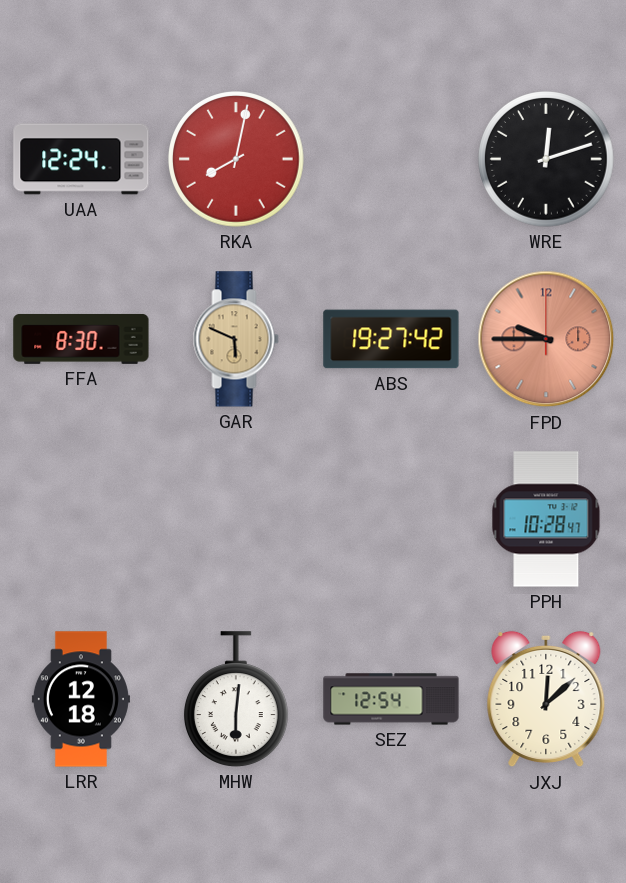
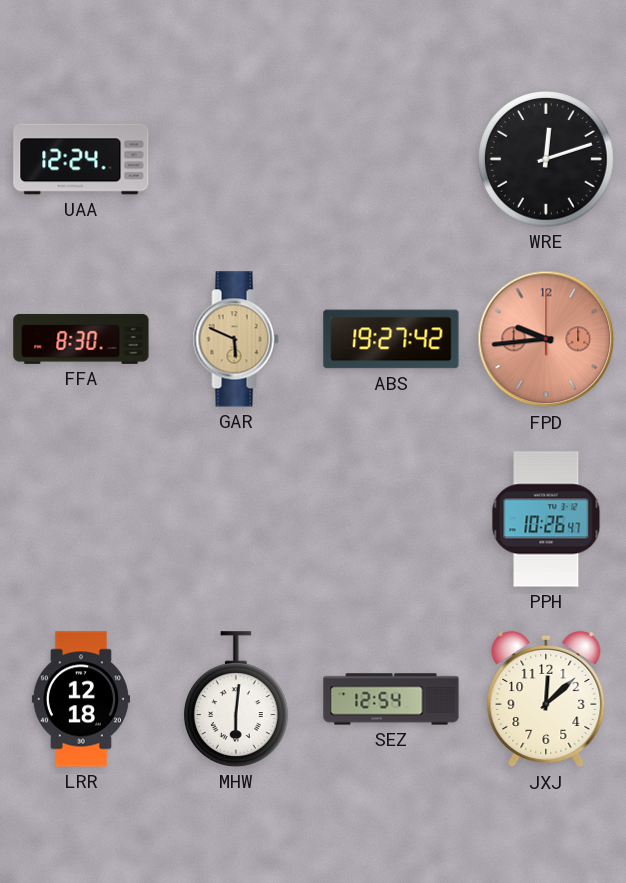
RKA: 8:02 -> none (237, 160)
FPD: 9:45 -> 9:44 (546, 339)
PPH: 10:28 -> 10:26 (546, 519)
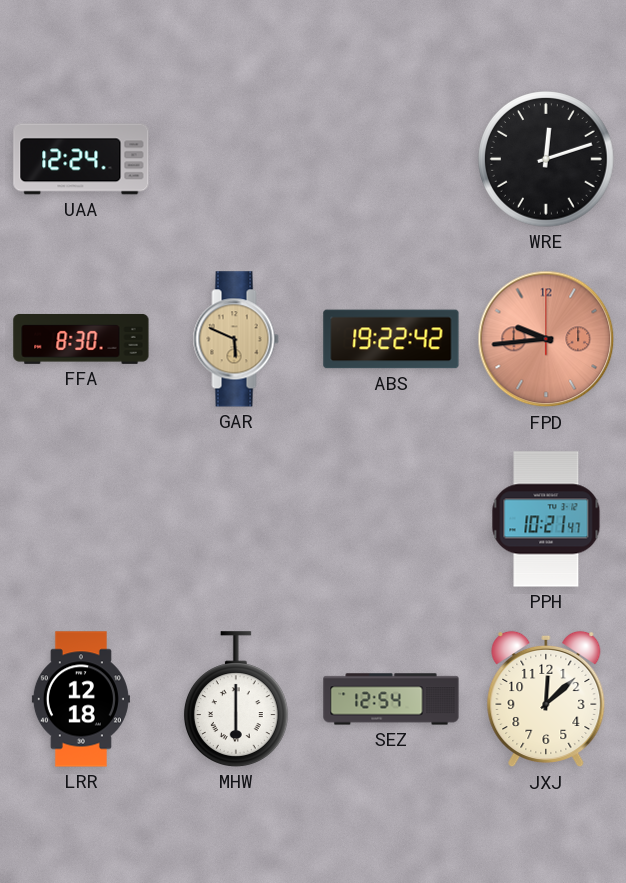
ABS: 19:27 -> 19:22 (391, 339)
PPH: 10:26 -> 10:21 (546, 519)
MHW: 6:01 -> 6:00 (236, 699)
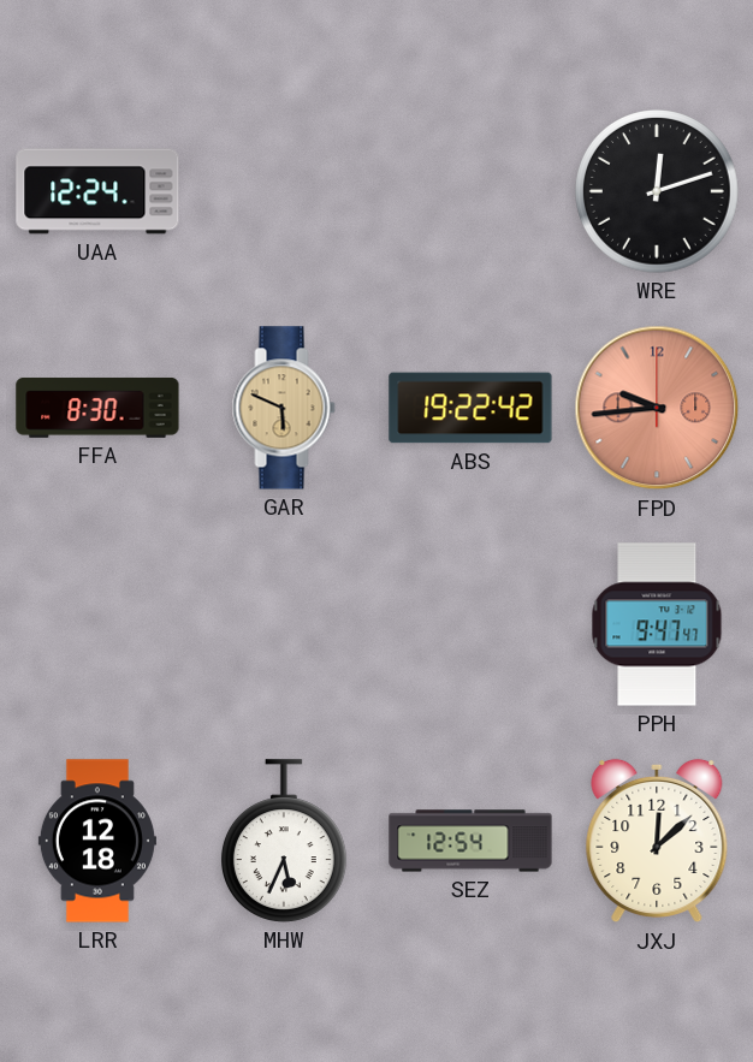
PPH: 10:21 -> 9:47 (657, 624)
MHW: 6:00 -> 5:34 (284, 841)
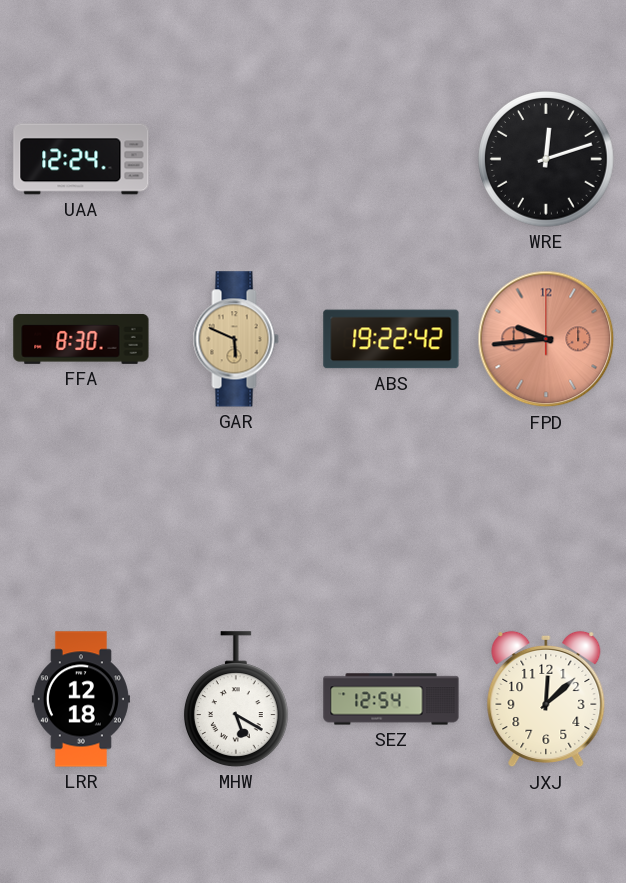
PPH: 9:47 -> none (657, 624)
MHW: 5:34 -> 5:20 (236, 699)
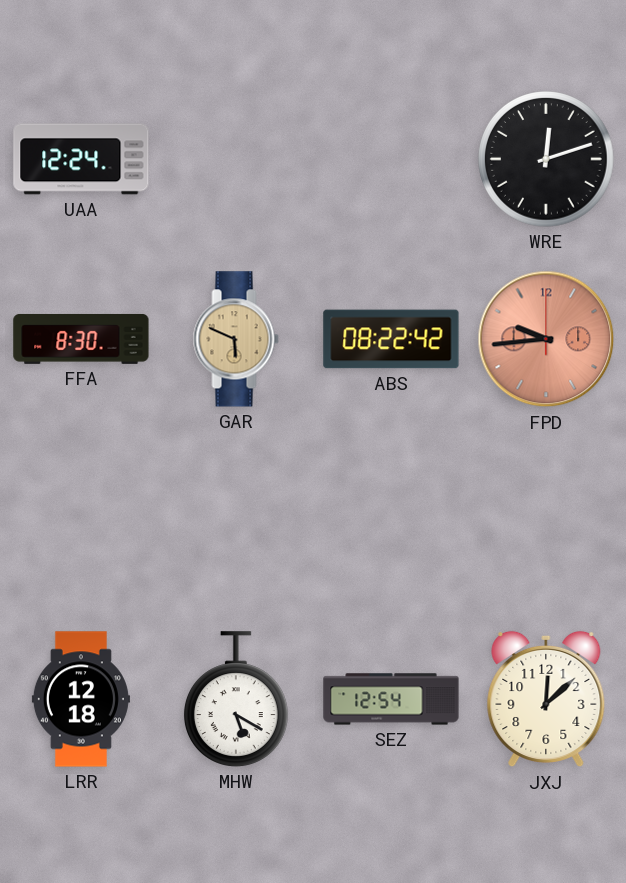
ABS: 19:22 -> 08:22 (391, 339)
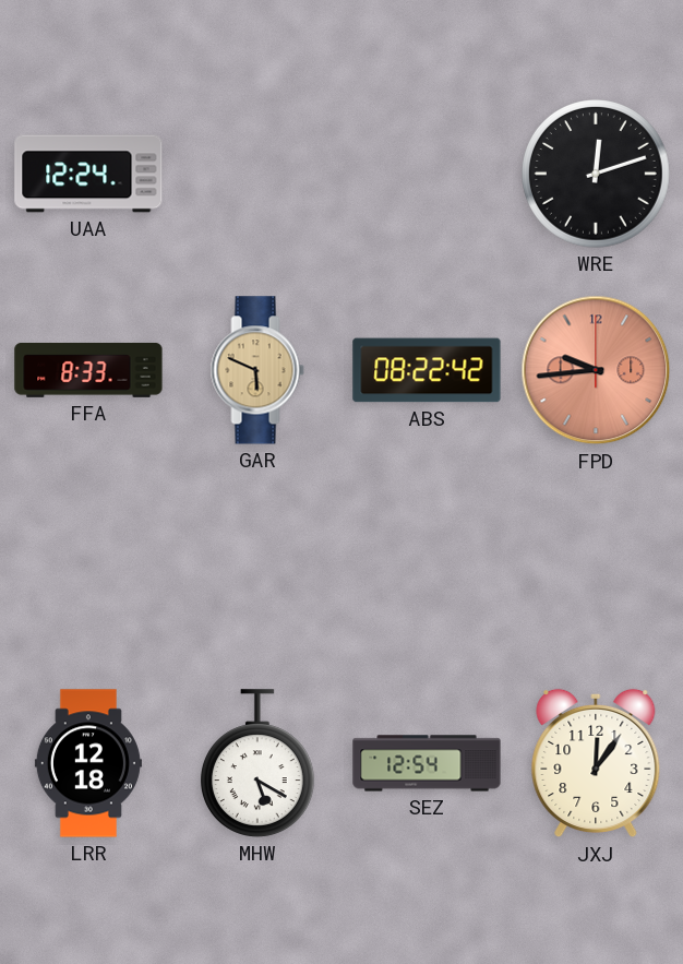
FFA: 8:30 -> 8:33 (88, 370)
JXJ: 12:08 -> 12:06 (596, 763)
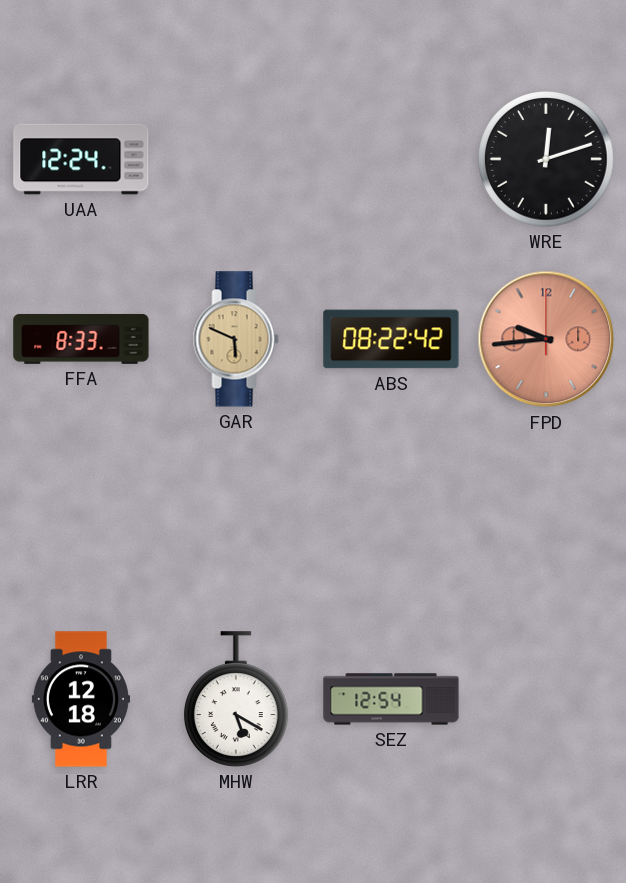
JXJ: 12:06 -> none (596, 763)
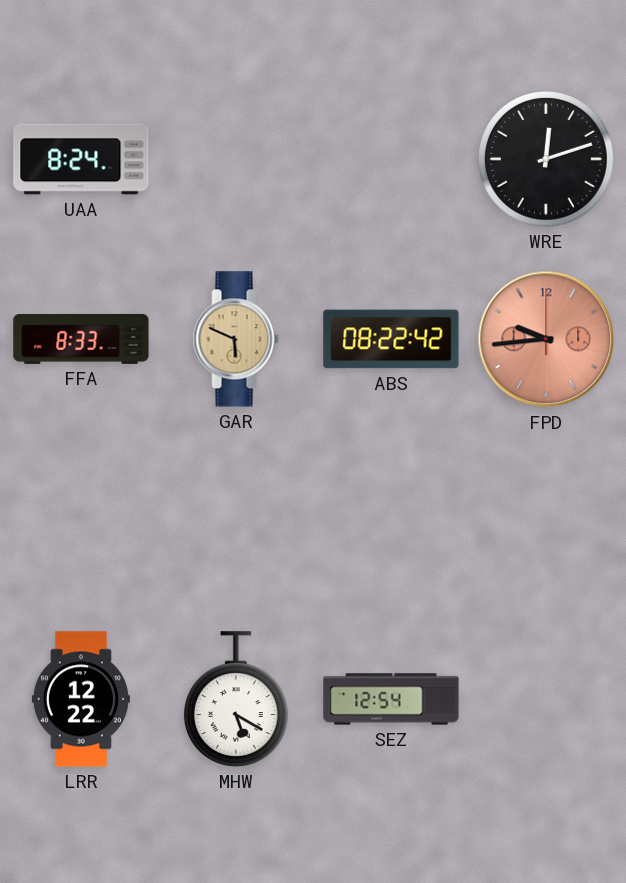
UAA: 12:24 -> 8:24 (81, 159)
LRR: 12:18 -> 12:22 (81, 699)
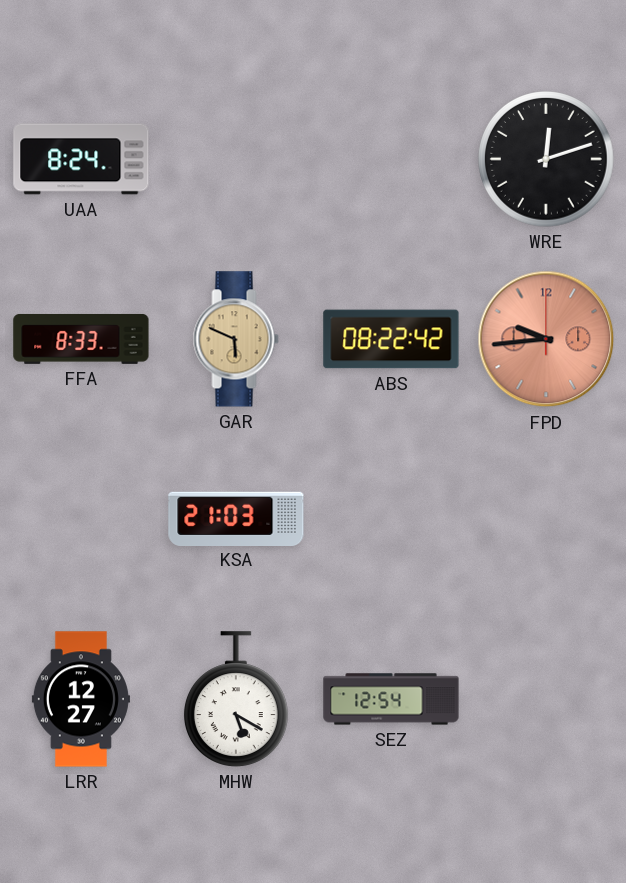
KSA: none -> 21:03 (236, 518)
LRR: 12:22 -> 12:27 (81, 699)
